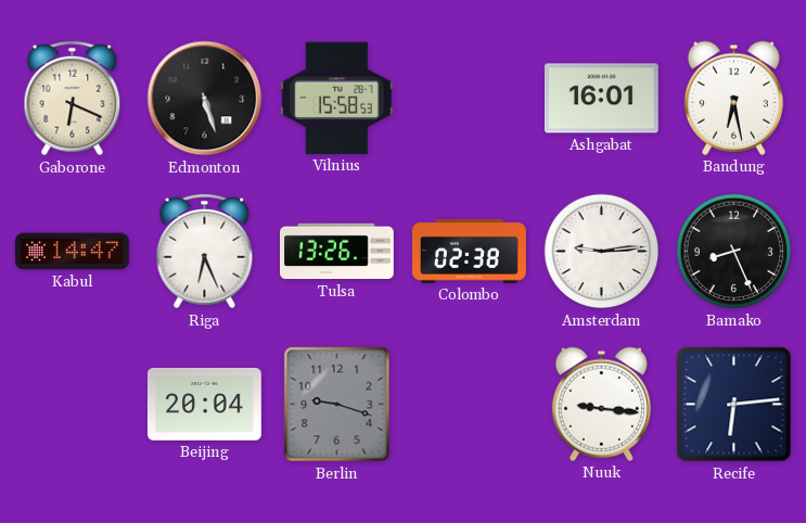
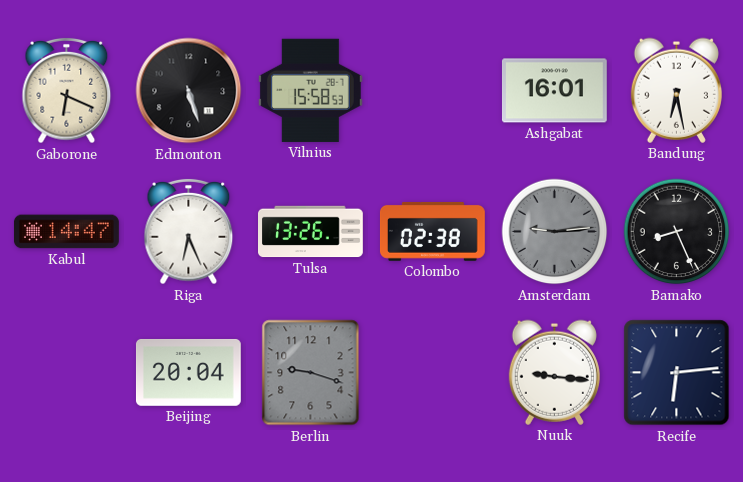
Amsterdam dial: white -> grey (555, 232)
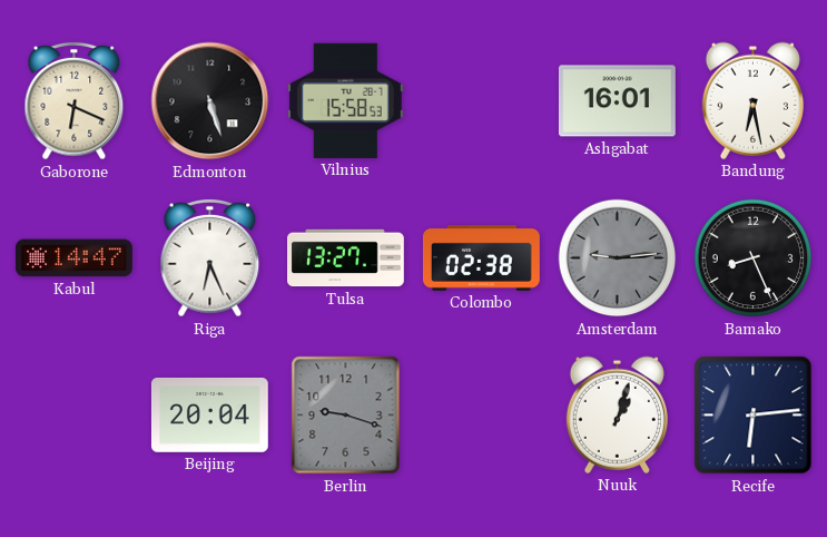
Tulsa: 13:26 -> 13:27 (346, 258)
Nuuk: 9:16 -> 1:03 (617, 414)
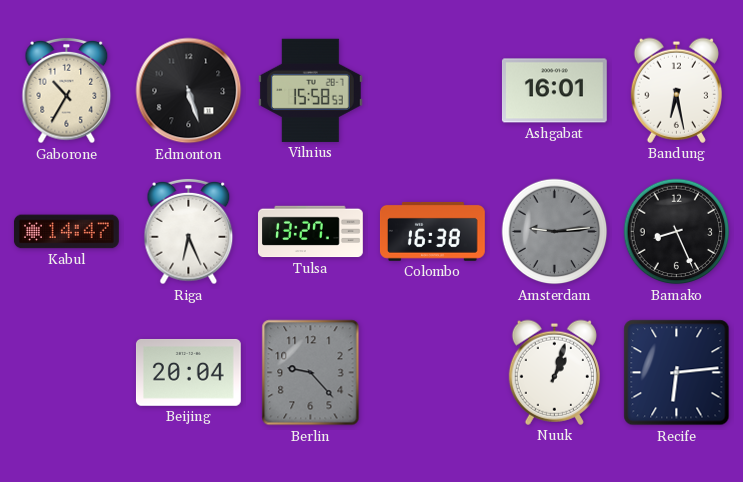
Gaborone: 6:19 -> 10:35 (67, 91)
Colombo: 02:38 -> 16:38 (432, 231)
Berlin: 9:18 -> 9:23 (311, 373)
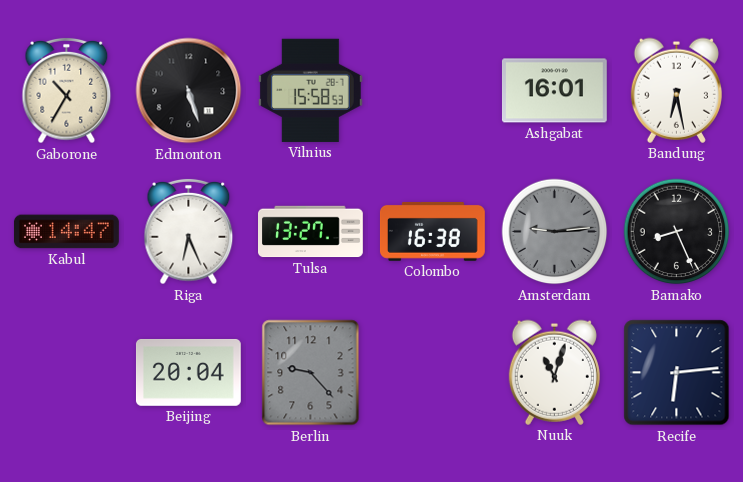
Nuuk: 1:03 -> 11:03 (554, 372)
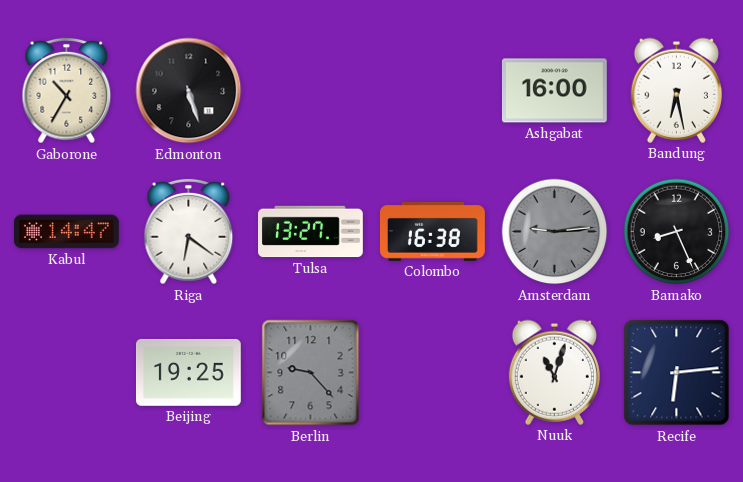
Vilnius: 15:58 -> none (310, 90)
Ashgabat: 16:01 -> 16:00 (554, 91)
Riga: 6:26 -> 6:21 (189, 232)
Beijing: 20:04 -> 19:25 (188, 372)
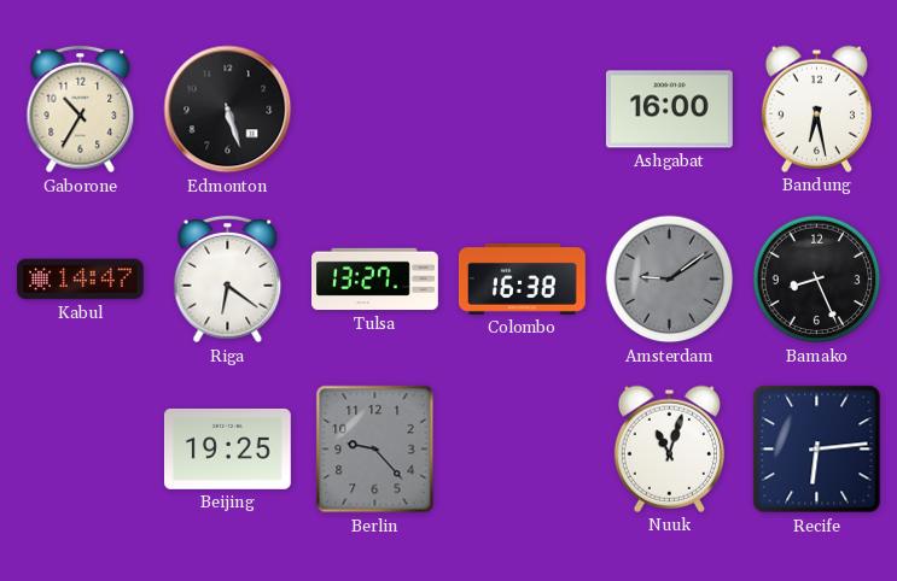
Amsterdam: 9:14 -> 9:09 (670, 280)
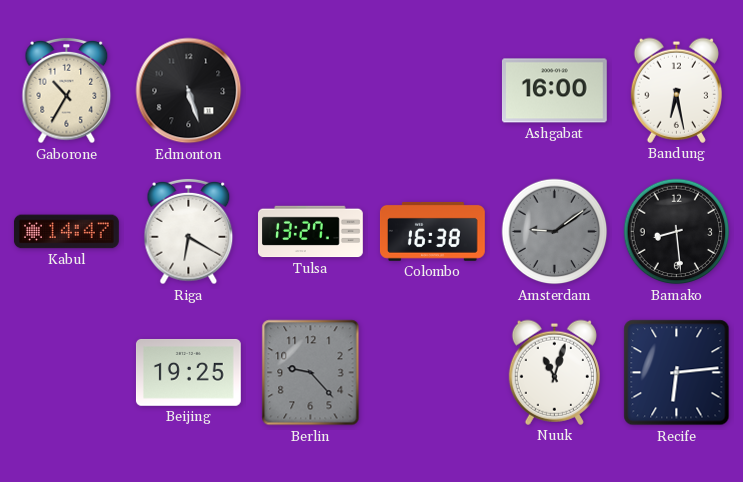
Riga: 6:21 -> 6:20 (189, 232)
Bamako: 8:26 -> 8:29 (677, 232)
